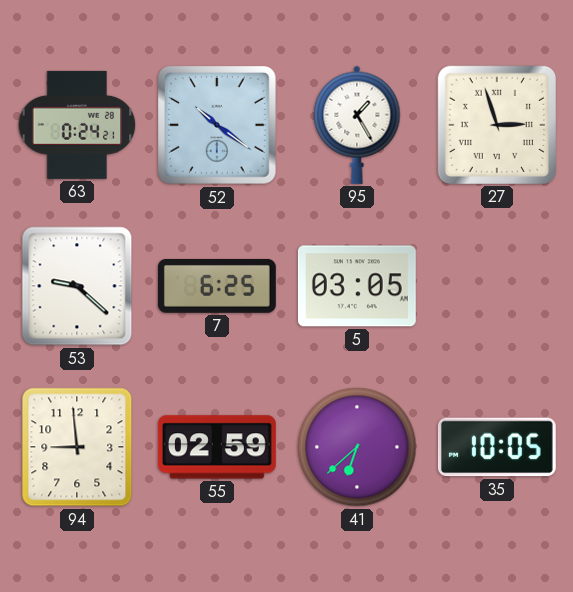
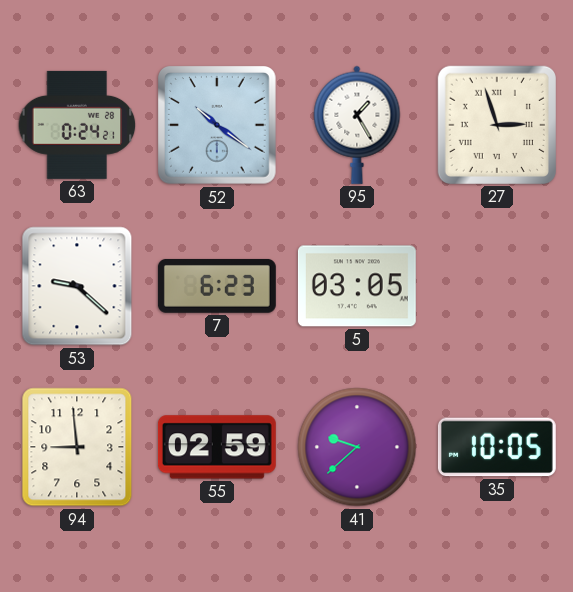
7: 6:25 -> 6:23 (217, 286)
41: 6:38 -> 9:38 (357, 447)
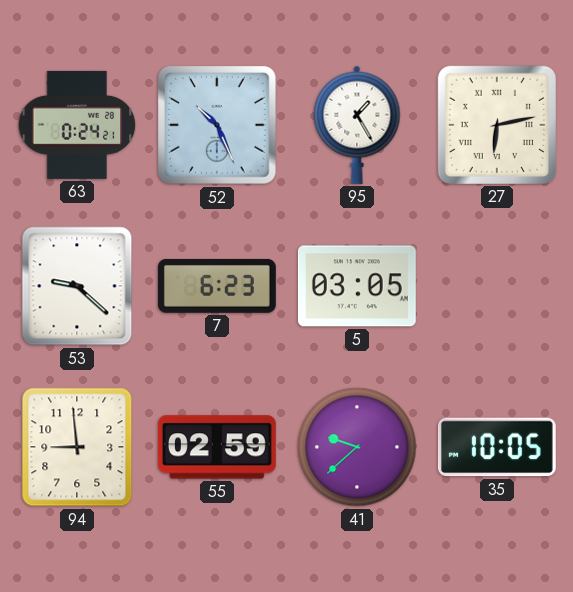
52: 10:21 -> 10:26 (218, 126)
27: 2:57 -> 6:13 (497, 125)
